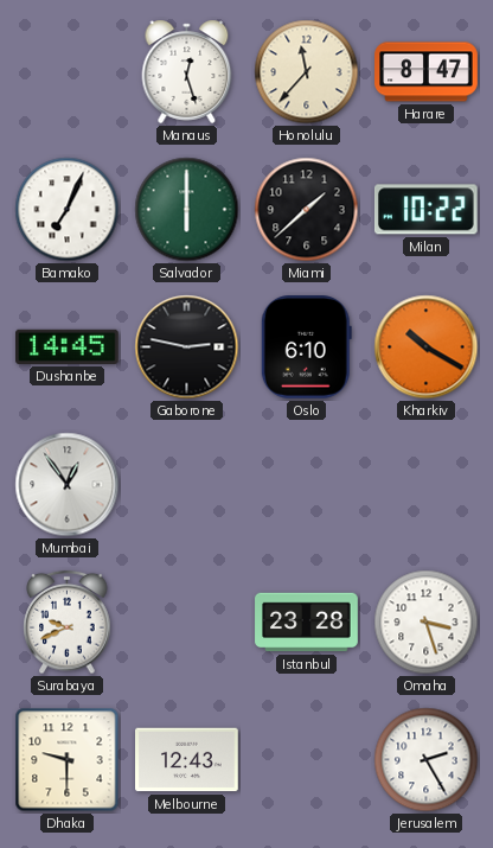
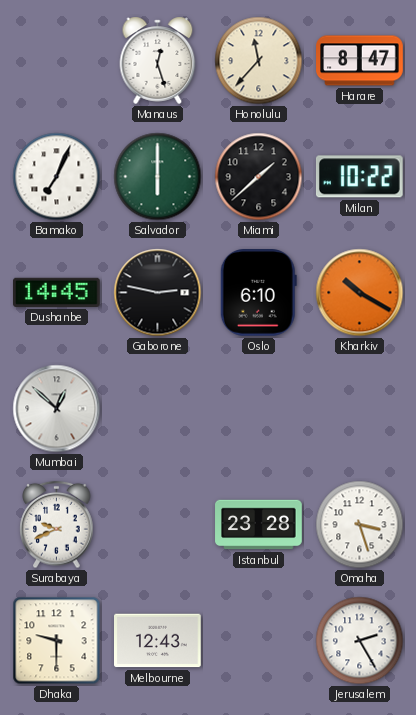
Mumbai: 12:54 -> 12:52 (57, 409)
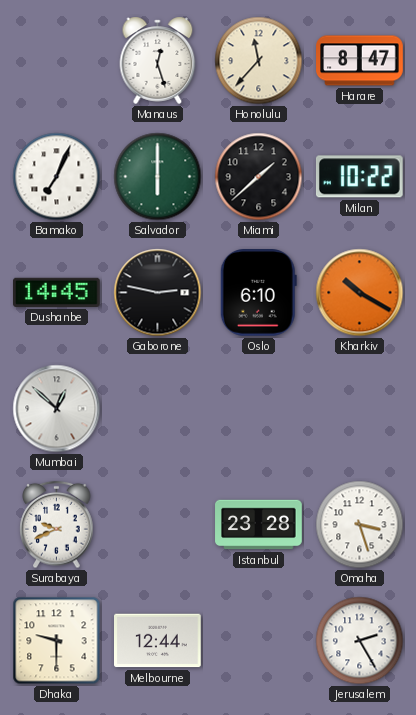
Melbourne: 12:43 -> 12:44 (158, 641)
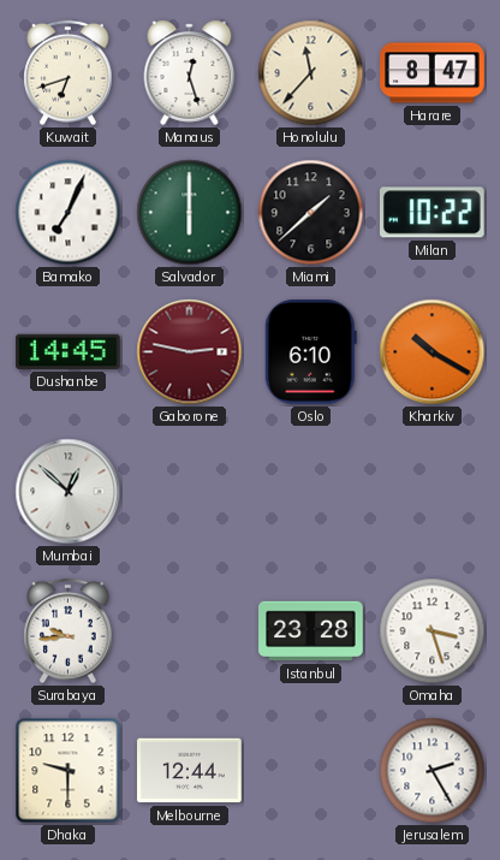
Kuwait: none -> 6:42 (69, 73)
Gaborone dial: black -> burgundy (190, 352)
Surabaya: 9:41 -> 9:44 (69, 631)
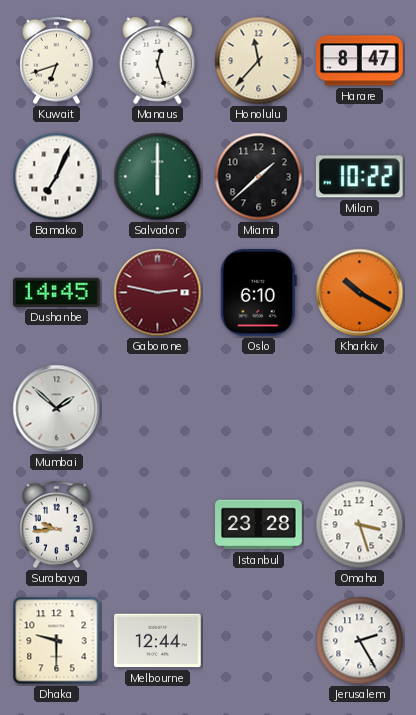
Mumbai: 12:52 -> 1:52 (57, 409)
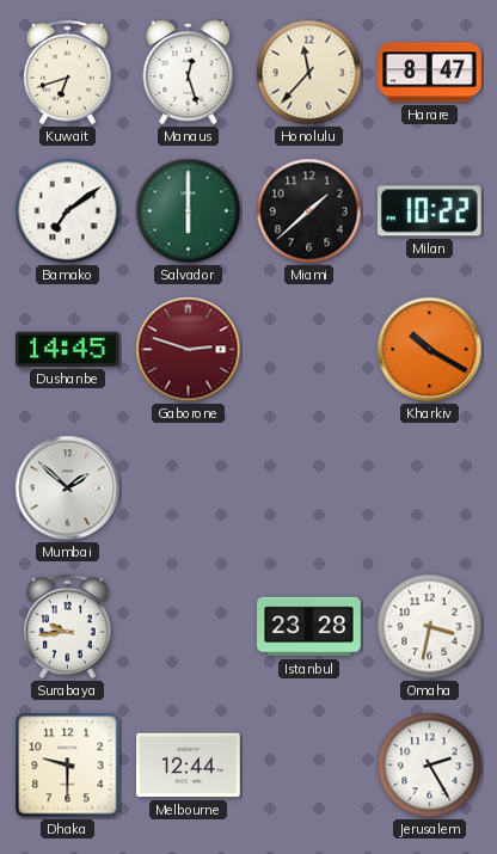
Bamako: 7:04 -> 7:09 (68, 211)
Gaborone: 2:47 -> 2:48 (189, 350)
Oslo: 6:10 -> none (258, 293)
Omaha: 3:27 -> 3:32 (430, 627)
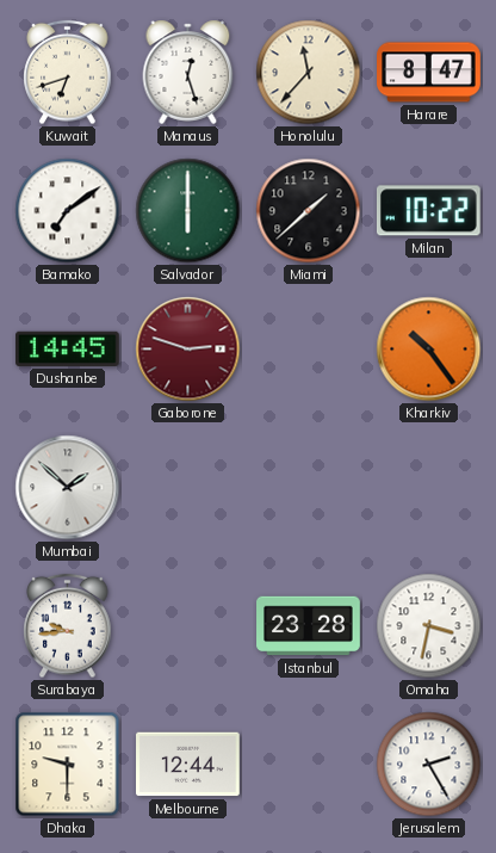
Kharkiv: 10:20 -> 10:24 (429, 350)
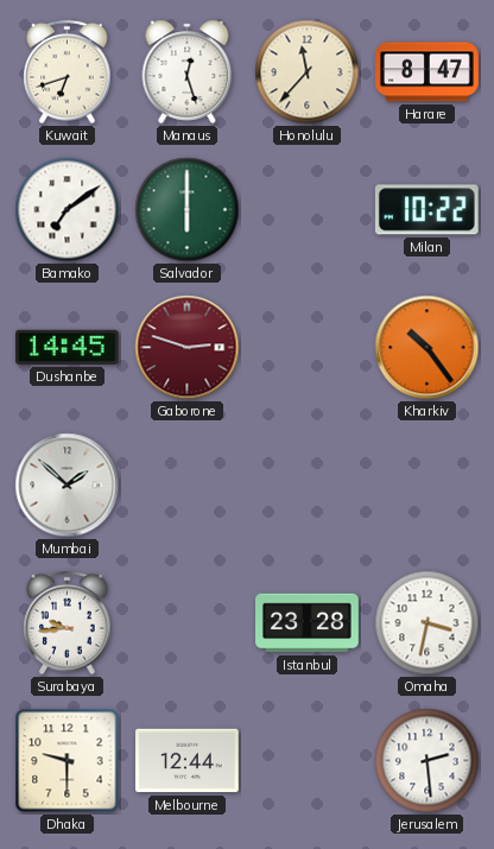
Miami: 1:38 -> none (309, 211)
Jerusalem: 2:25 -> 2:29 (427, 761)
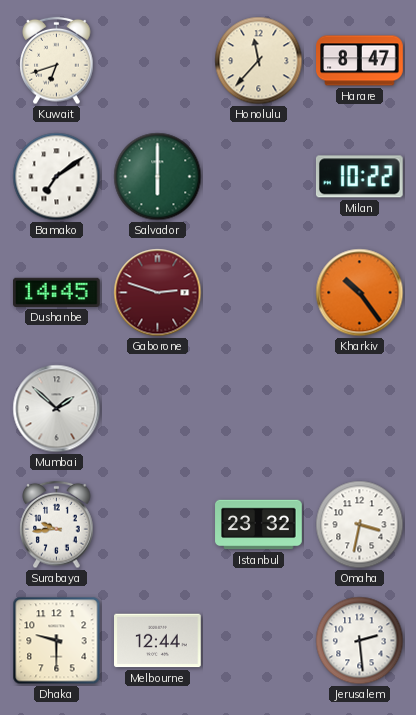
Manaus: 12:27 -> none (188, 71)
Istanbul: 23:28 -> 23:32 (259, 525)
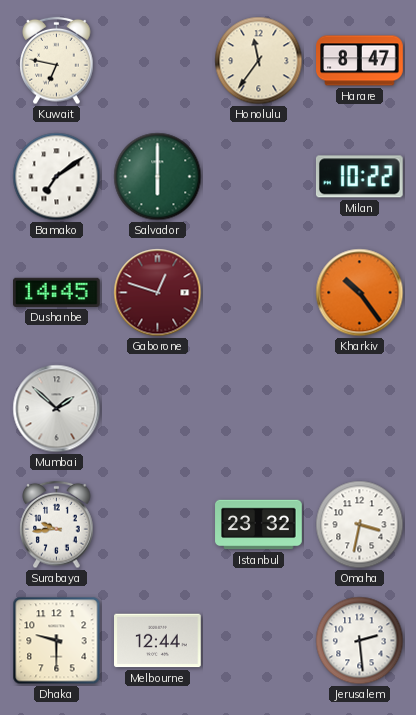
Kuwait: 6:42 -> 6:47 (57, 61)
Honolulu: 11:37 -> 11:36 (259, 61)
Gaborone: 2:48 -> 12:48 (158, 293)
